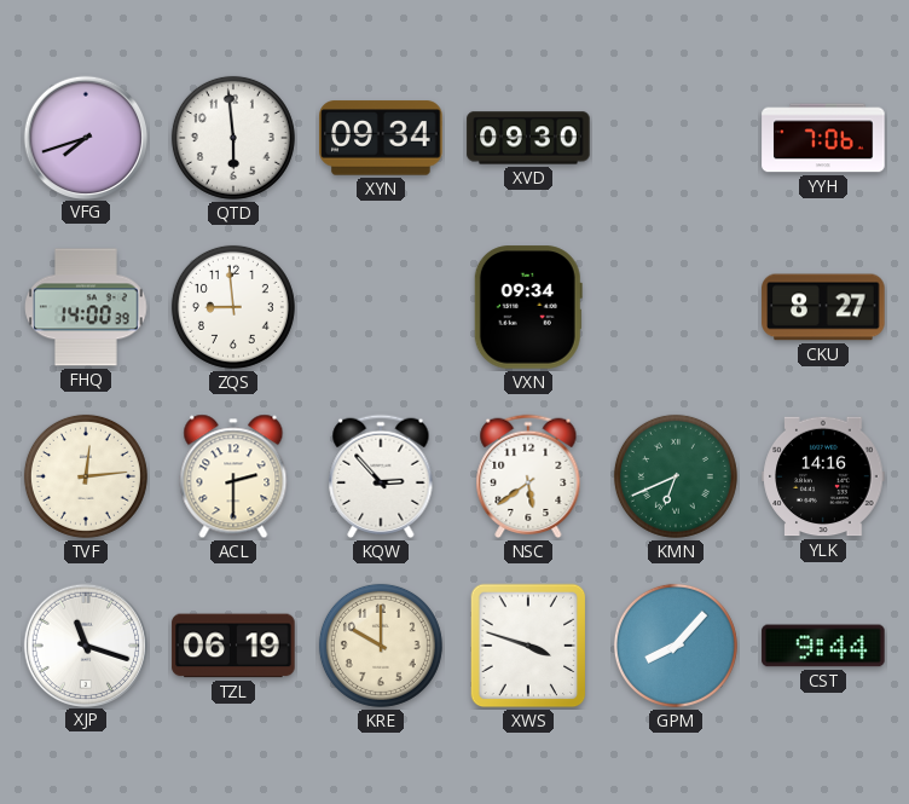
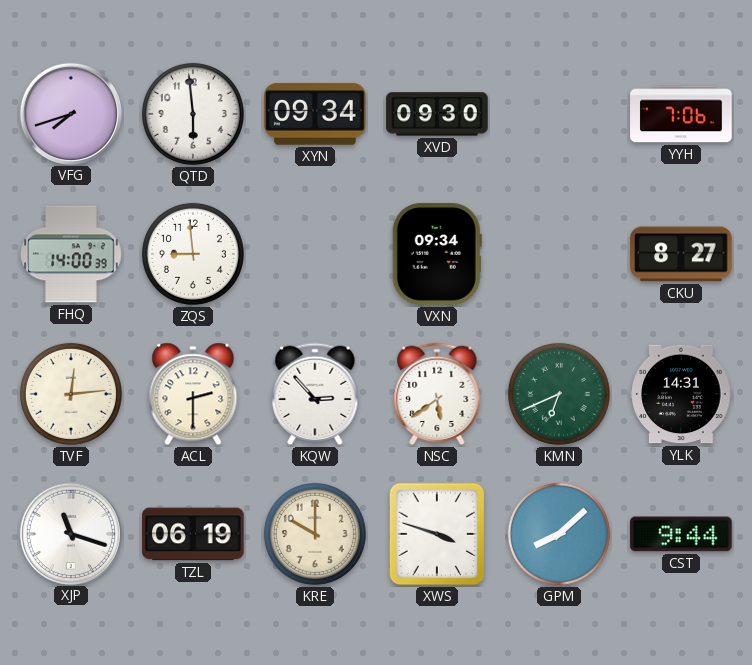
YLK: 14:16 -> 14:31 (681, 394)
GPM: 8:07 -> 8:08 (559, 534)
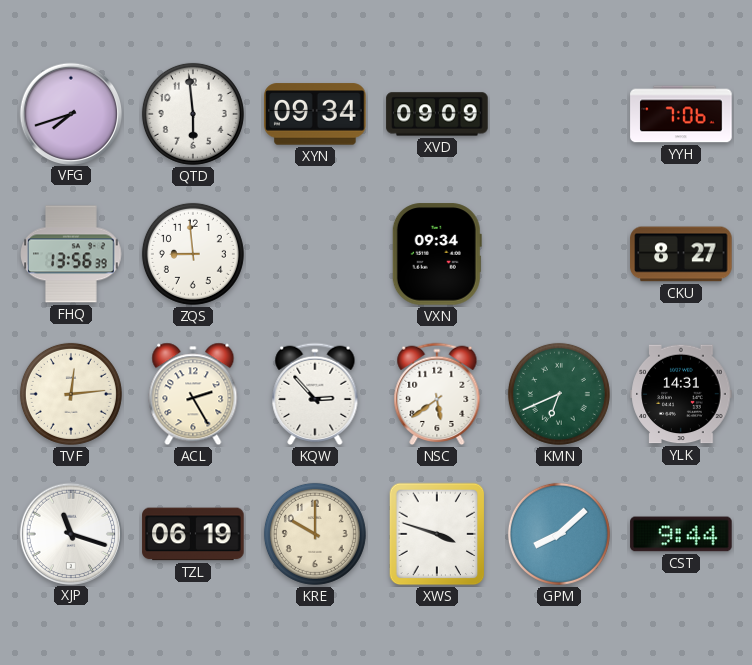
XVD: 09:30 -> 09:09 (437, 114)
FHQ: 14:00 -> 13:56 (71, 254)
ACL: 2:30 -> 2:25 (193, 394)
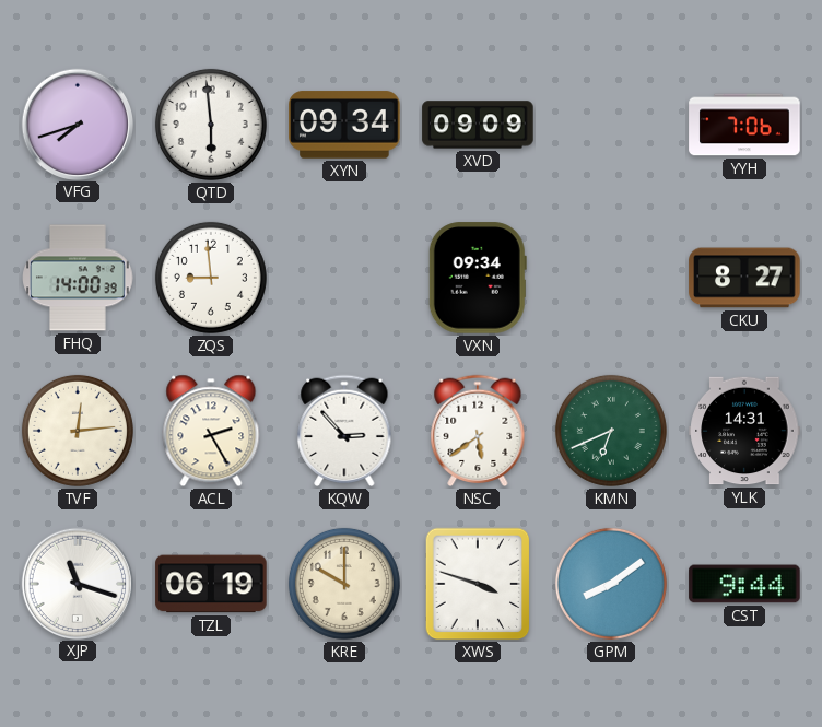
FHQ: 13:56 -> 14:00 (78, 278)
GPM: 8:08 -> 8:09 (611, 584)
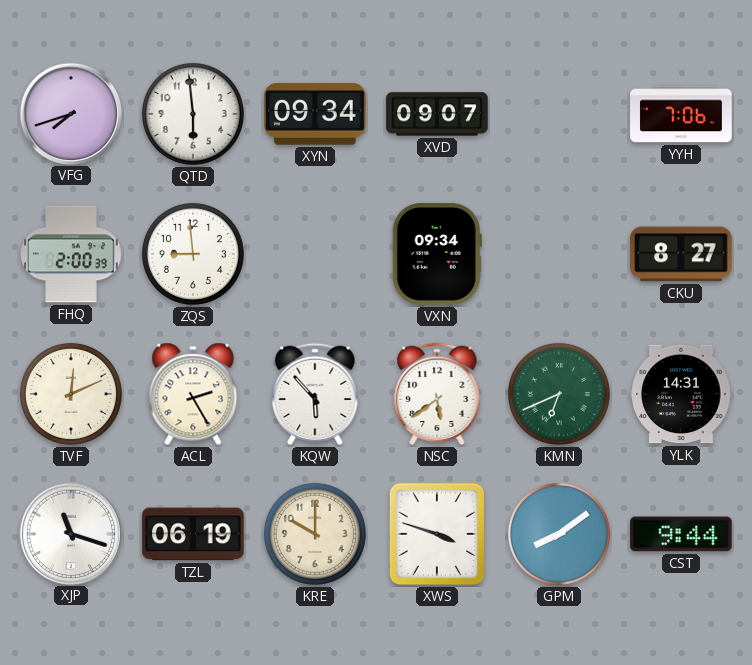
XVD: 09:09 -> 09:07 (437, 114)
FHQ: 14:00 -> 2:00 (71, 254)
TVF: 12:14 -> 12:11 (71, 394)
KQW: 2:53 -> 5:53 (315, 394)
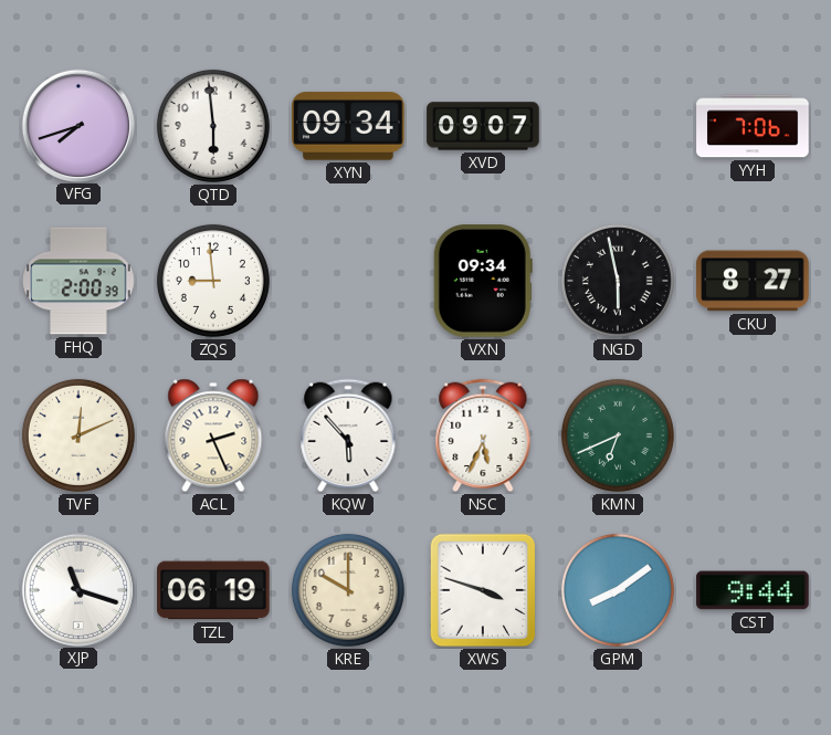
NGD: none -> 5:58 (618, 281)
ACL: 2:25 -> 2:26 (213, 435)
NSC: 5:39 -> 5:34 (483, 435)
YLK: 14:31 -> none (681, 394)
